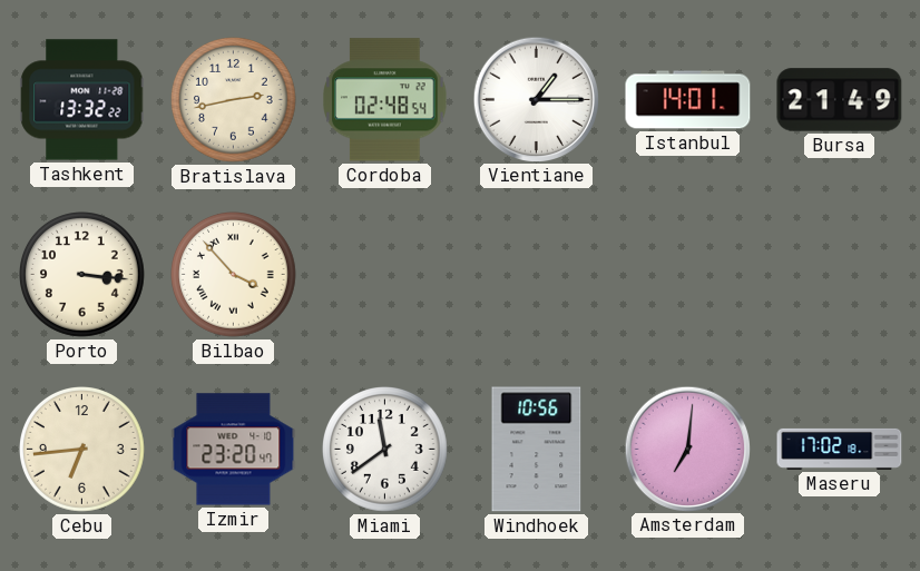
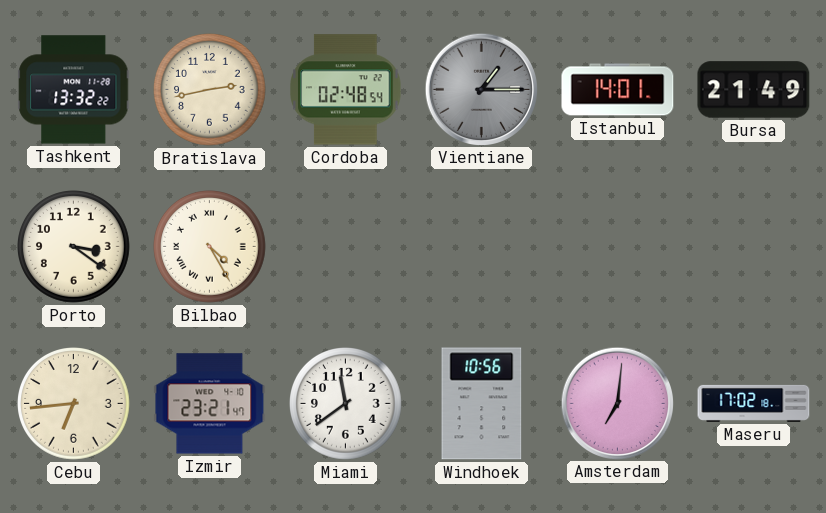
Vientiane dial: white -> grey (481, 89)
Porto: 3:16 -> 3:21 (74, 247)
Bilbao: 3:53 -> 4:25 (210, 247)
Izmir: 23:20 -> 23:21 (210, 404)
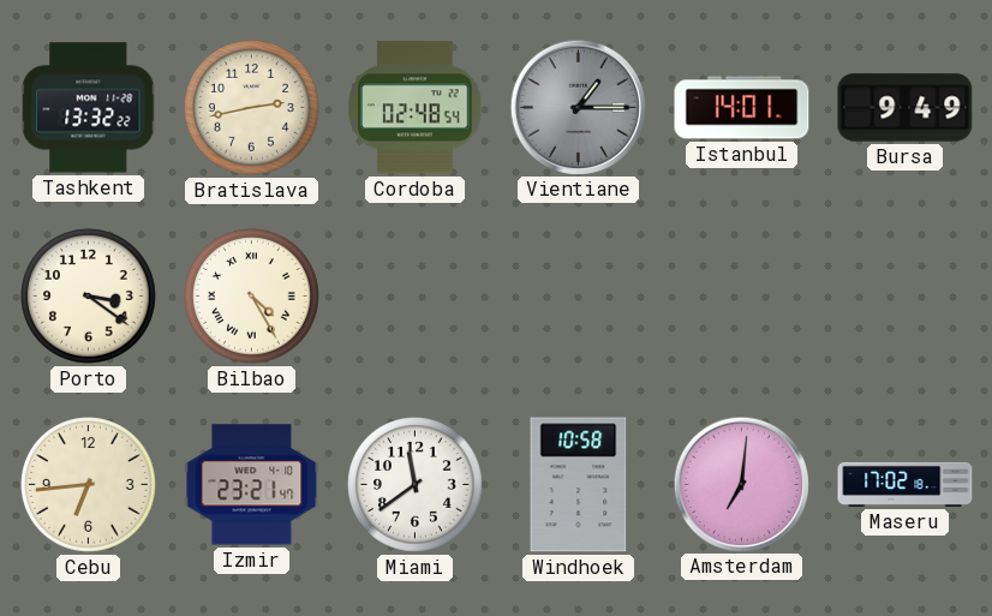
Bursa: 21:49 -> 9:49 (906, 108)
Windhoek: 10:56 -> 10:58 (579, 485)
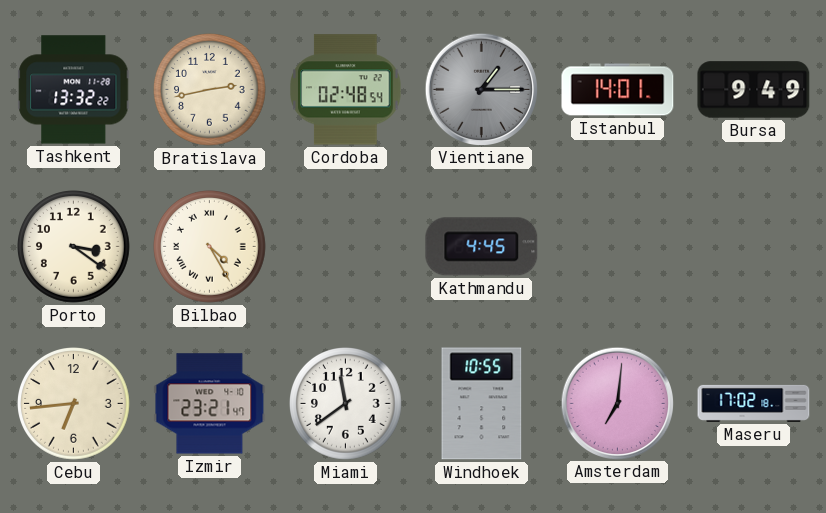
Kathmandu: none -> 4:45 (482, 247)
Windhoek: 10:58 -> 10:55 (482, 404)
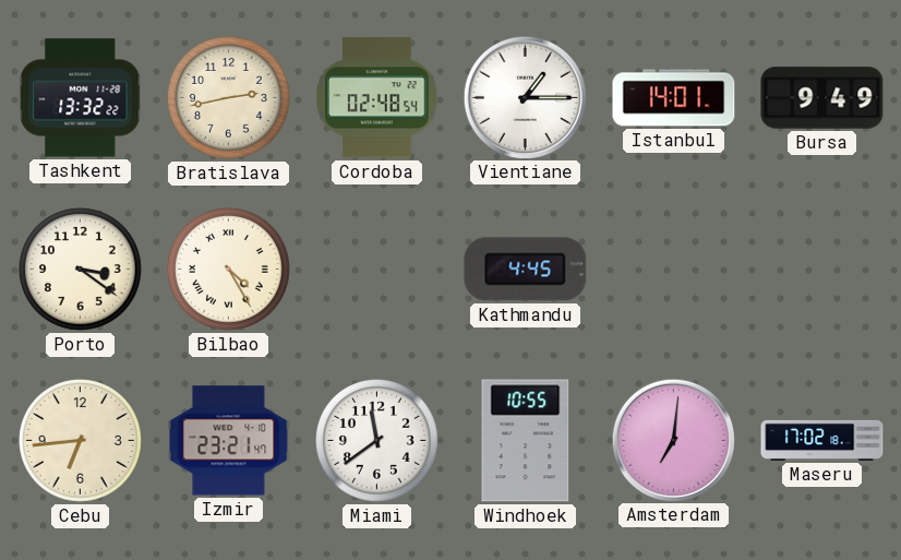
Vientiane dial: grey -> white (525, 97)
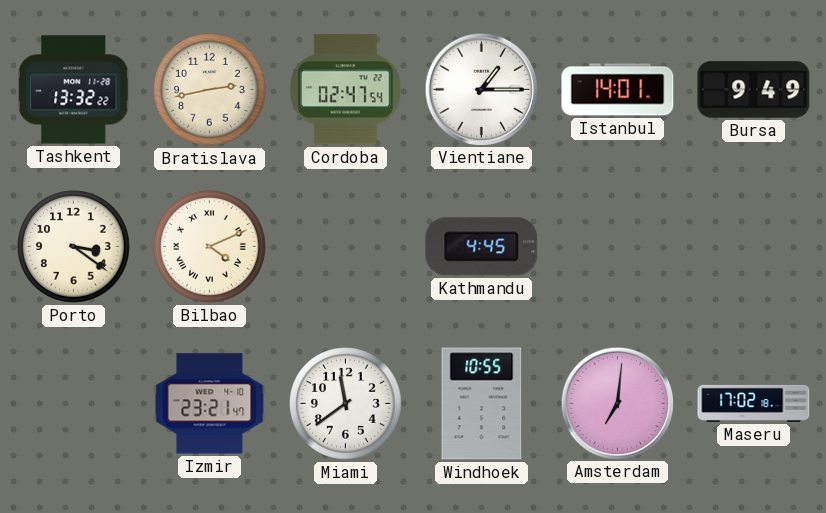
Cordoba: 02:48 -> 02:47 (346, 90)
Bilbao: 4:25 -> 4:11 (210, 247)
Cebu: 6:44 -> none (81, 441)
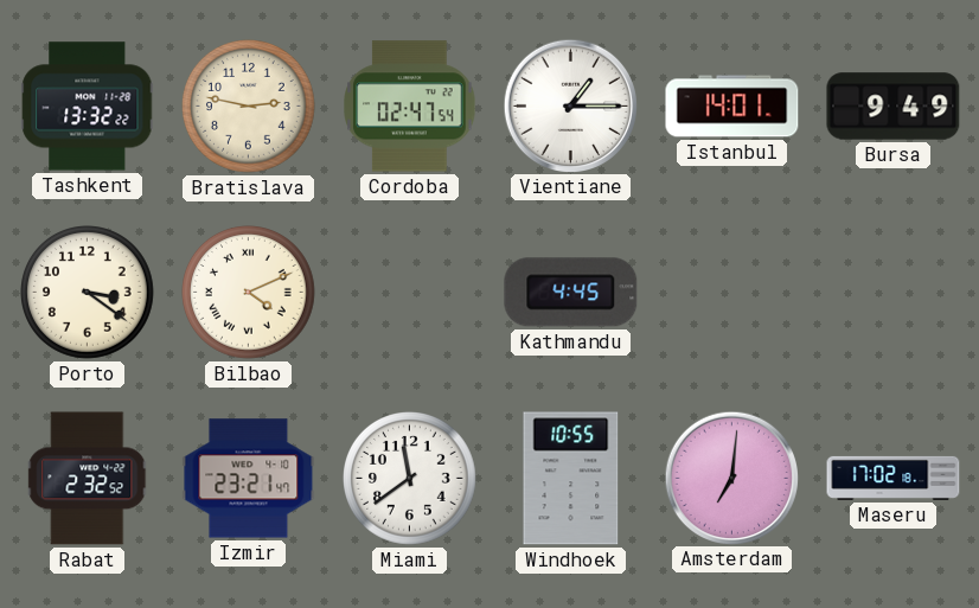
Bratislava: 2:43 -> 2:47 (249, 107)
Rabat: none -> 2:32 (88, 479)
